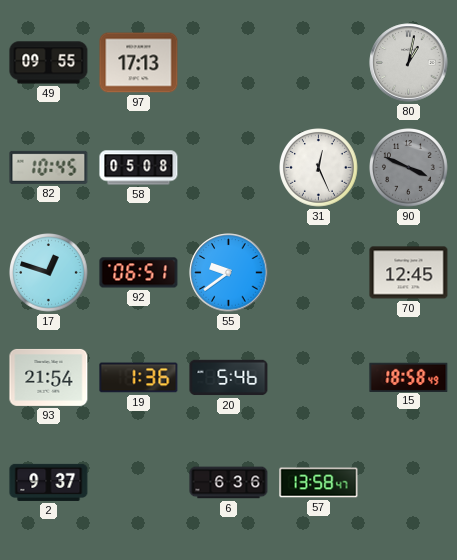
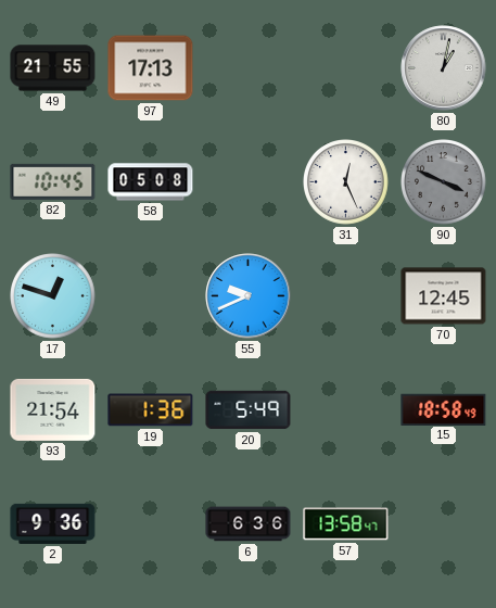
49: 09:55 -> 21:55 (53, 68)
92: 06:51 -> none (139, 273)
55: 9:39 -> 9:41 (249, 296)
20: 5:46 -> 5:49 (249, 410)
2: 9:37 -> 9:36 (53, 523)
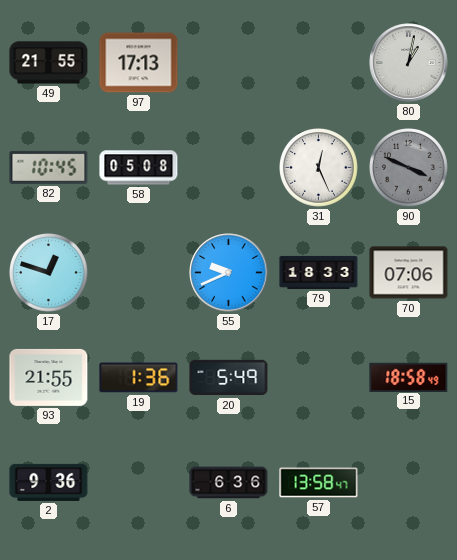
79: none -> 18:33 (319, 272)
70: 12:45 -> 07:06 (409, 273)
93: 21:54 -> 21:55 (49, 377)
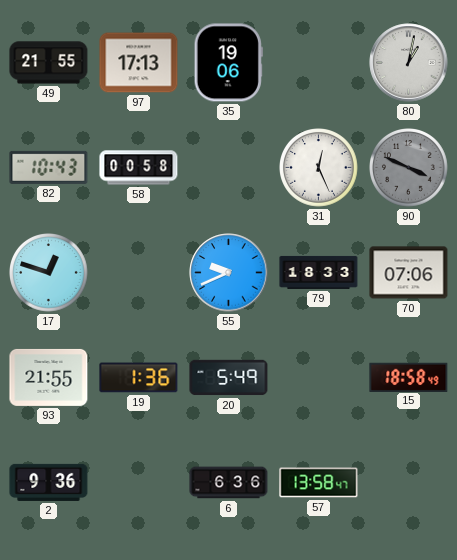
35: none -> 19:06 (228, 63)
82: 10:45 -> 10:43 (49, 167)
58: 05:08 -> 00:58 (139, 168)
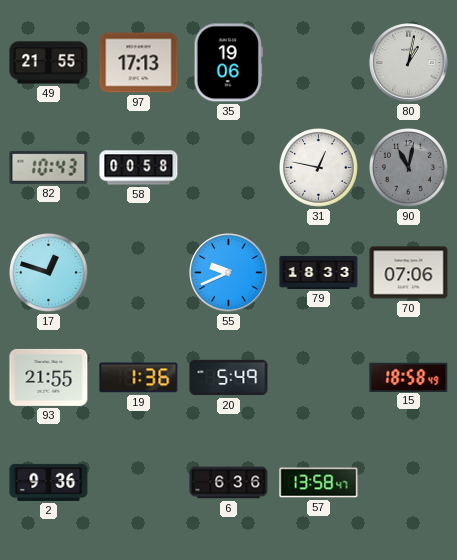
31: 12:26 -> 12:47 (319, 168)
90: 3:49 -> 11:02 (409, 168)
